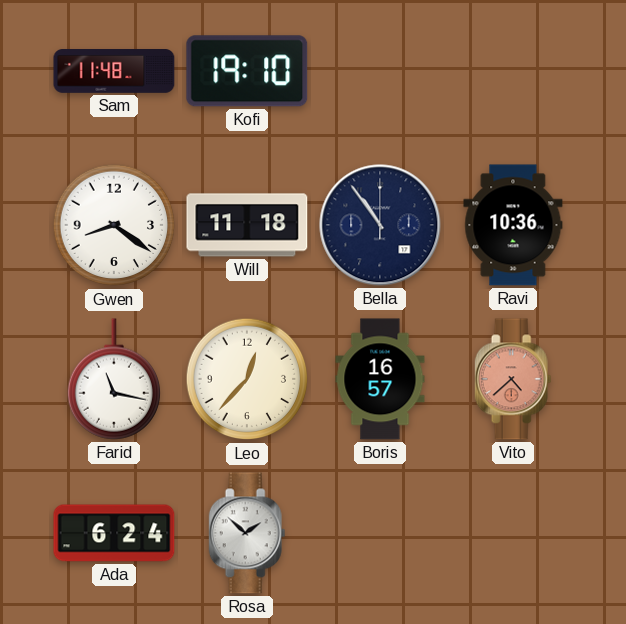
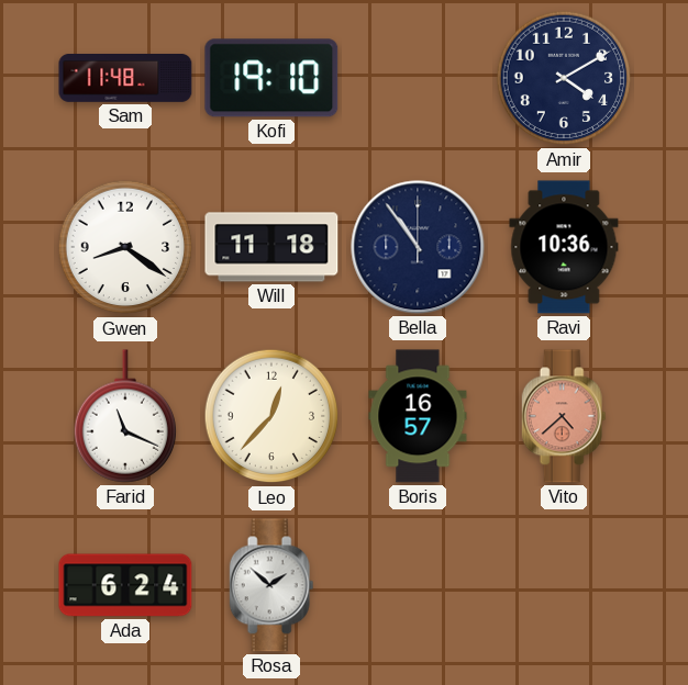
Amir: none -> 4:10 (564, 78)
Farid: 11:17 -> 11:19 (124, 416)
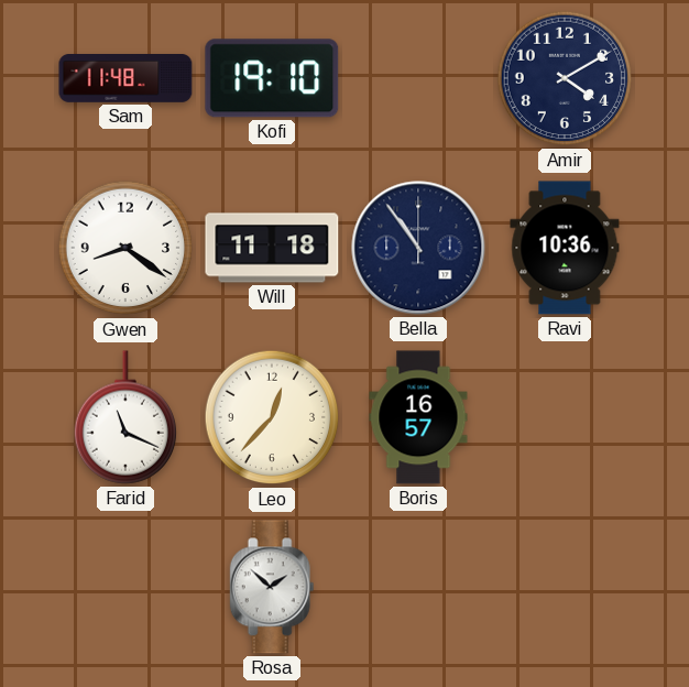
Vito: 4:38 -> none (564, 416)
Ada: 6:24 -> none (125, 585)
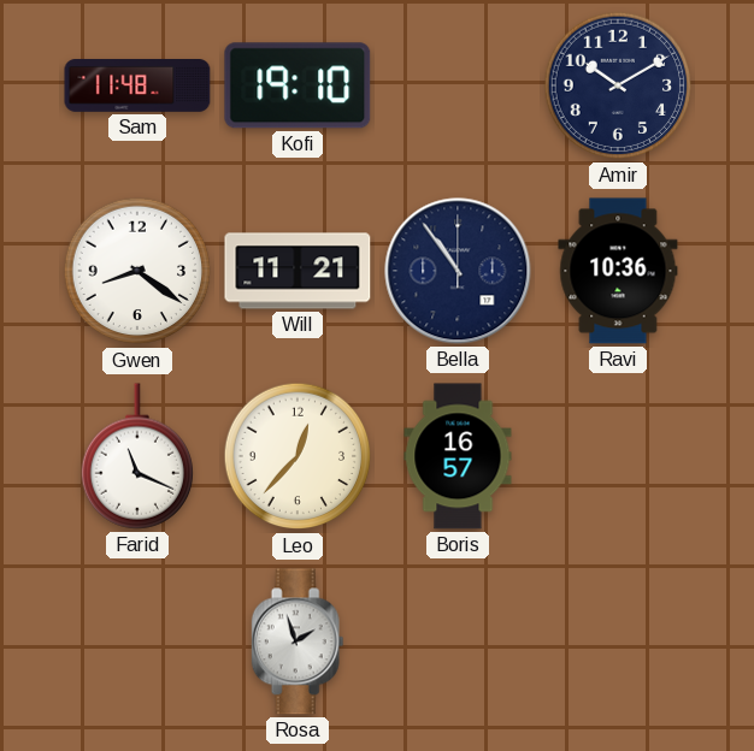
Amir: 4:10 -> 10:10 (618, 85)
Will: 11:18 -> 11:21 (298, 271)
Rosa: 1:52 -> 1:57 (298, 641)
